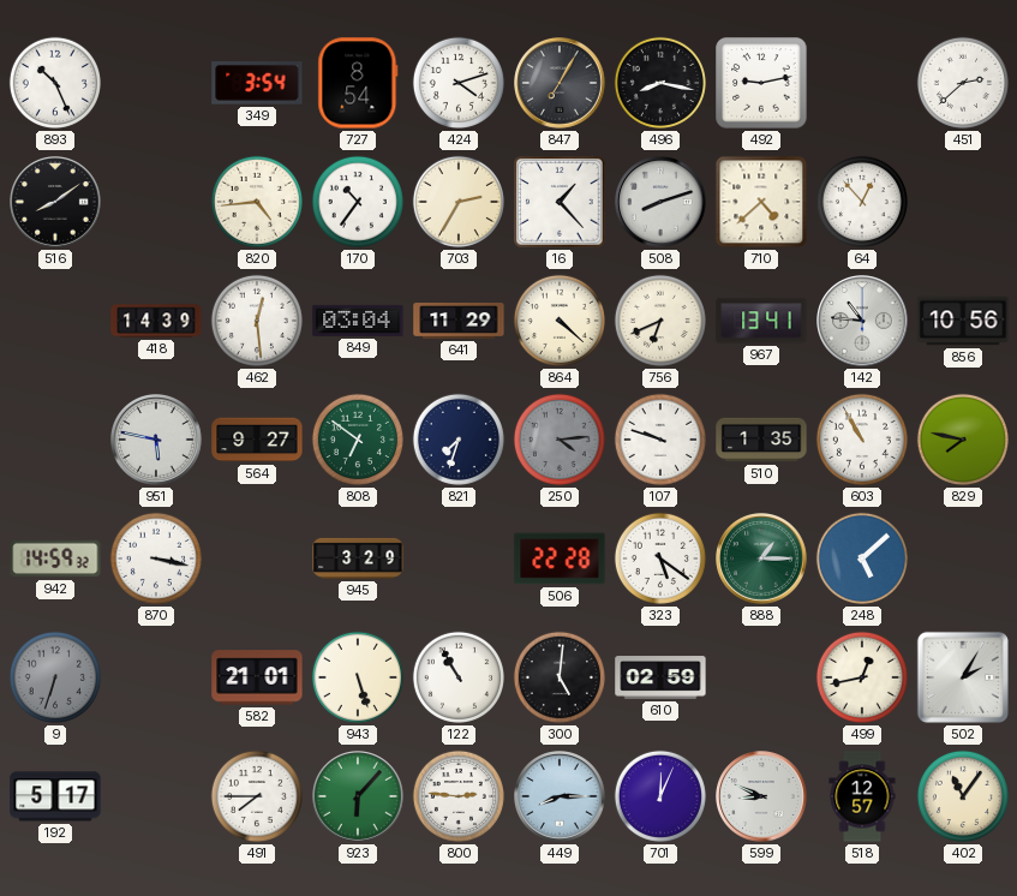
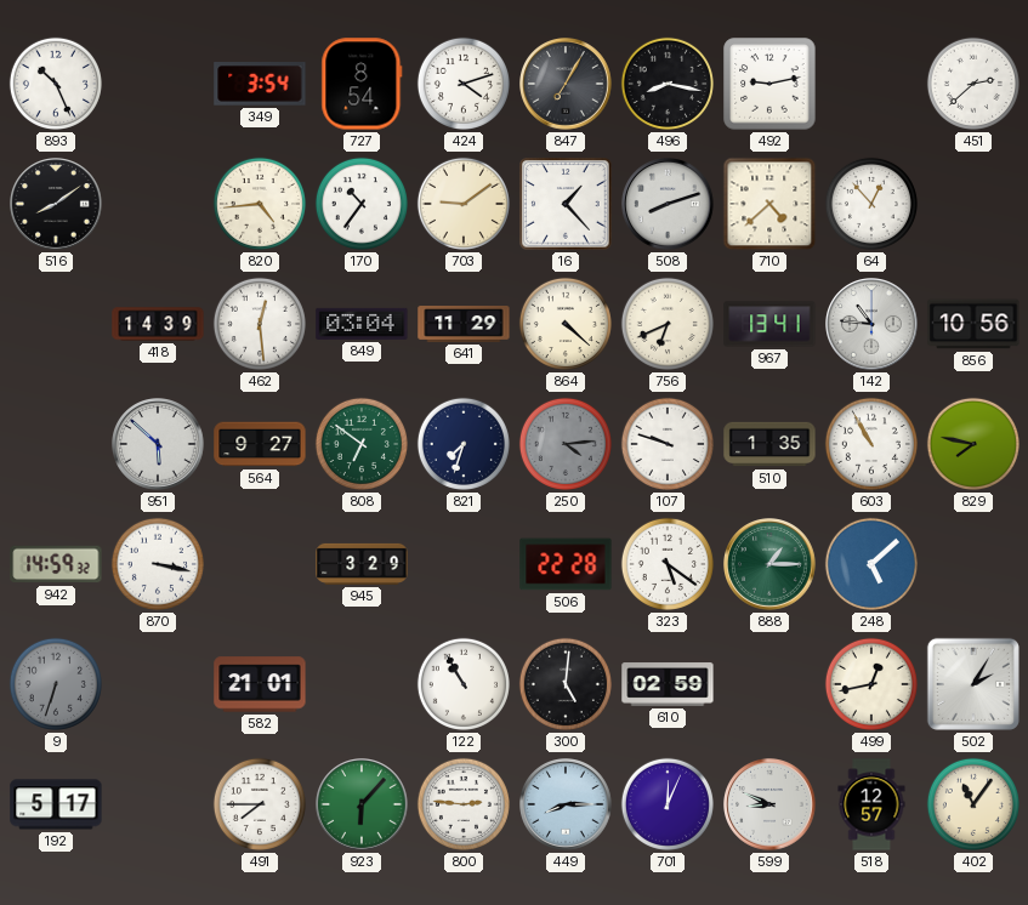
703: 2:35 -> 9:09 (464, 204)
951: 5:47 -> 5:52 (159, 445)
943: 5:27 -> none (358, 677)
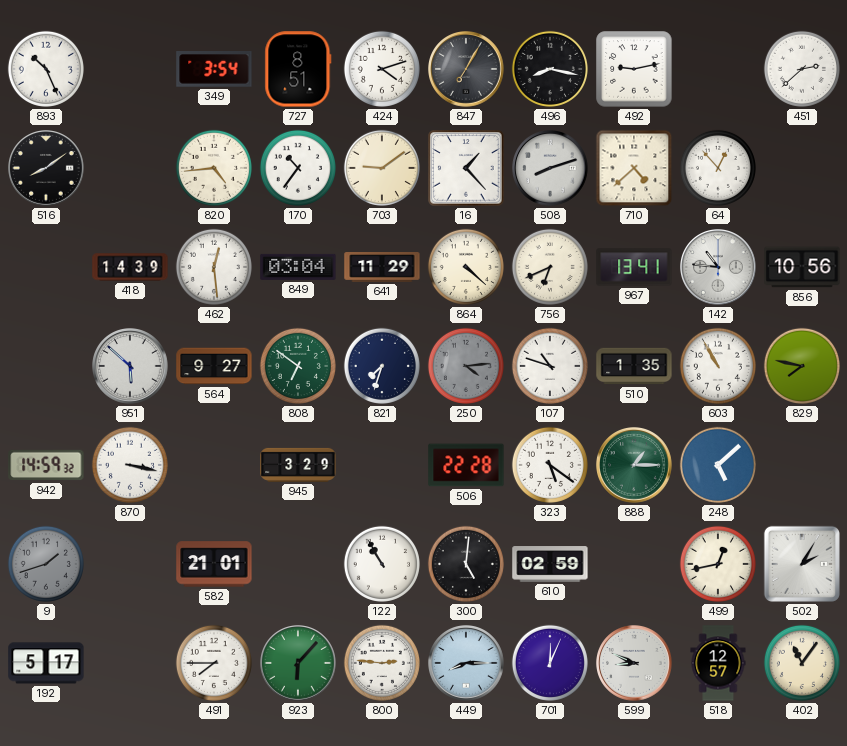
727: 8:54 -> 8:51 (298, 69)
107: 9:48 -> 10:48 (550, 366)
9: 6:33 -> 1:42 (46, 564)
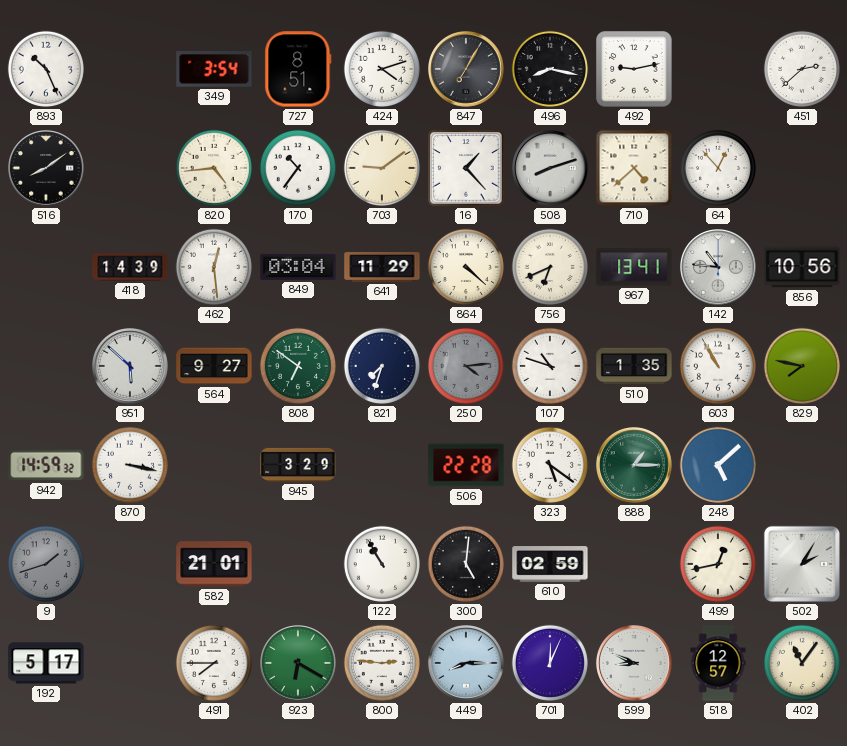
923: 6:07 -> 6:20 (299, 664)
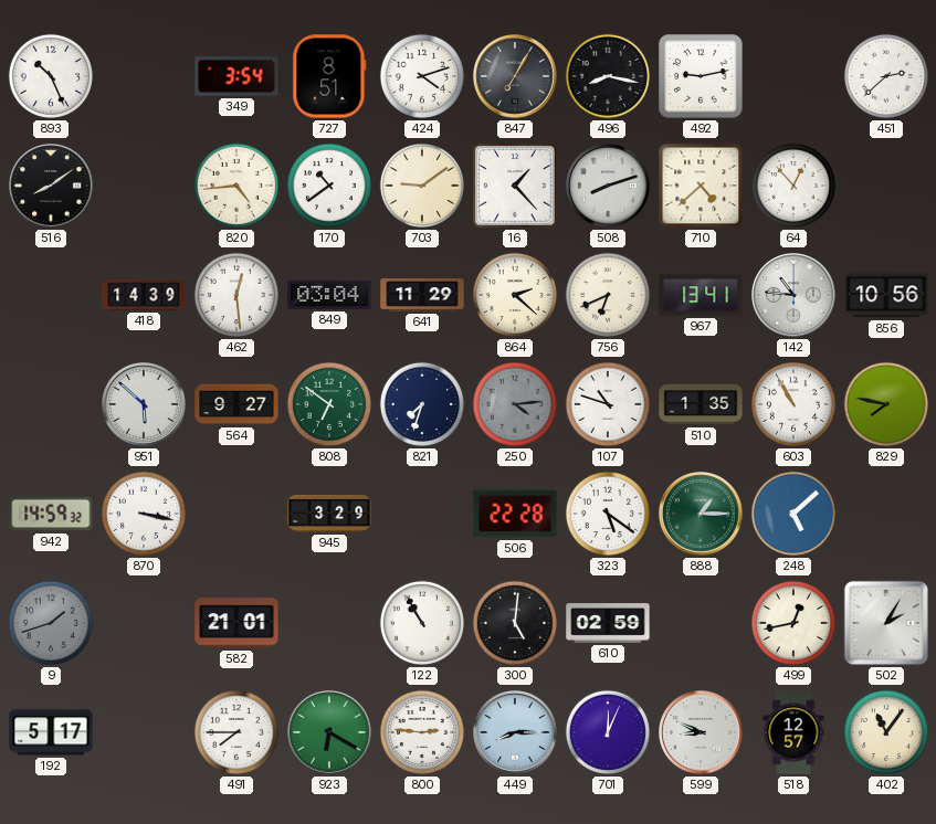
170: 10:36 -> 10:39 (329, 186)
864: 4:22 -> 2:22 (515, 295)
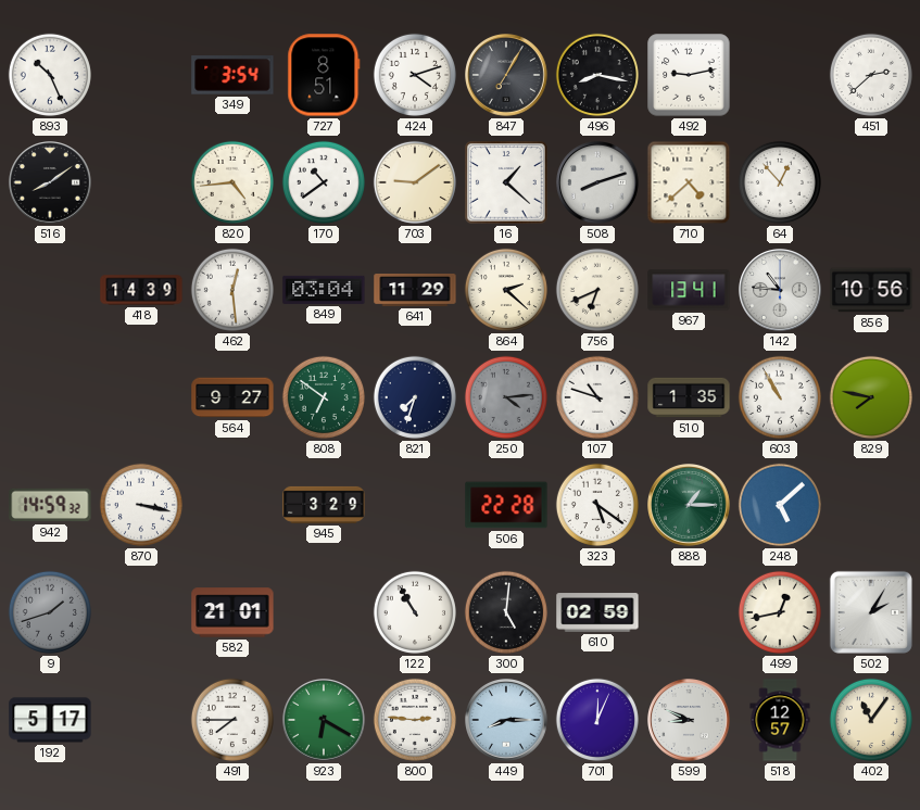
16: 1:23 -> 1:22 (506, 182)
951: 5:52 -> none (145, 405)
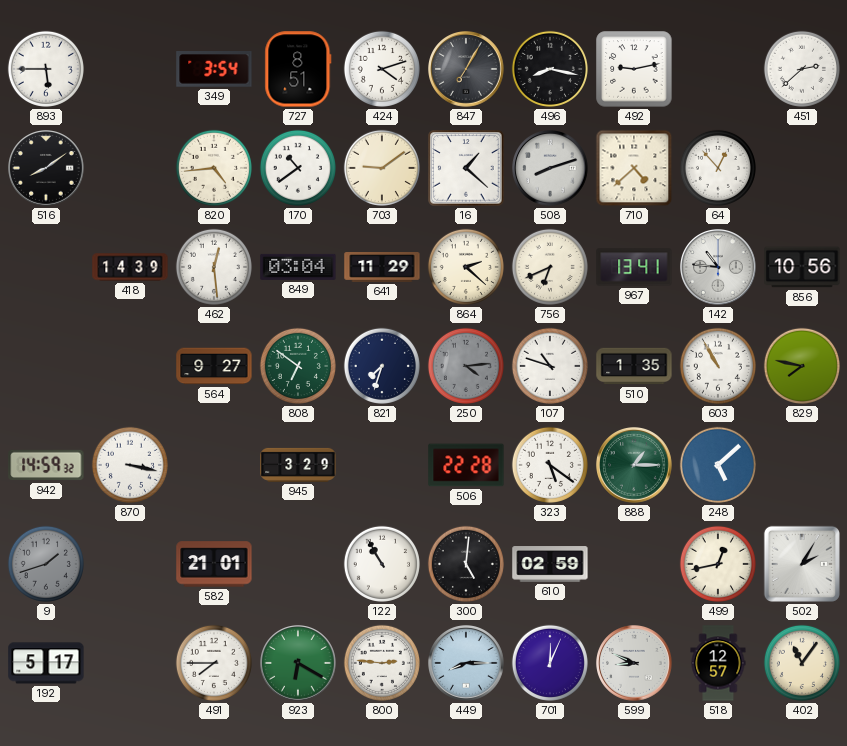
893: 10:26 -> 5:45 (46, 69)
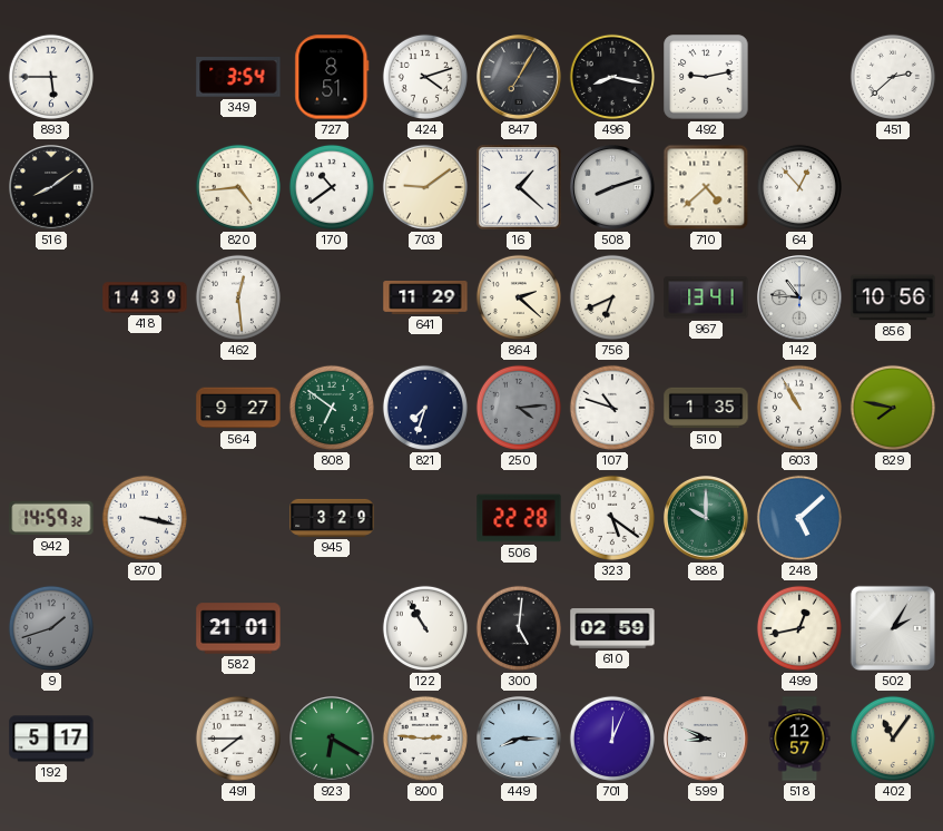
849: 03:04 -> none (298, 267)
888: 1:15 -> 10:00 (707, 519)
